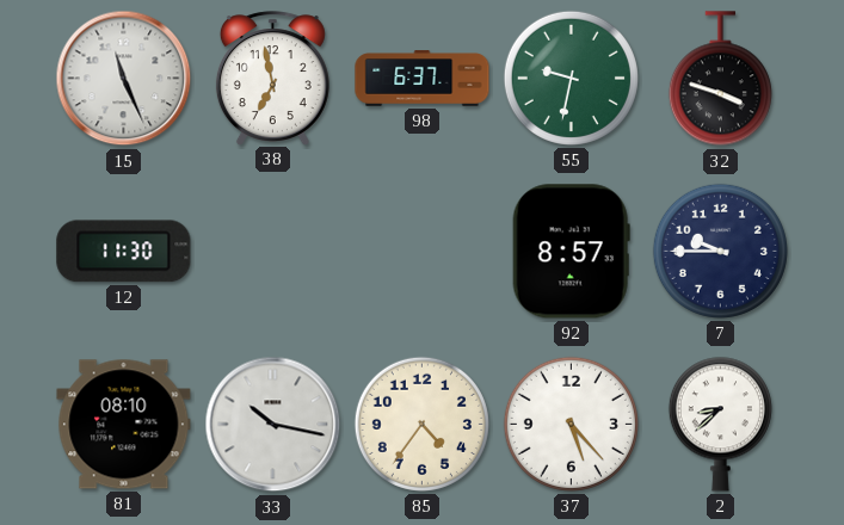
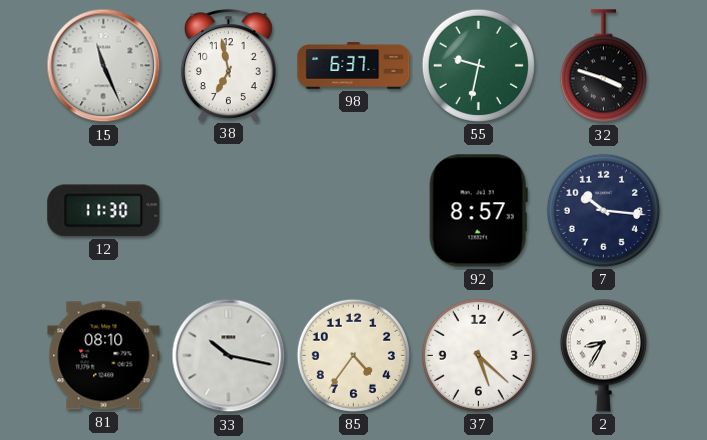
7: 9:45 -> 10:16 (603, 210)
37: 5:23 -> 5:22 (478, 355)
2: 8:38 -> 8:35 (603, 355)
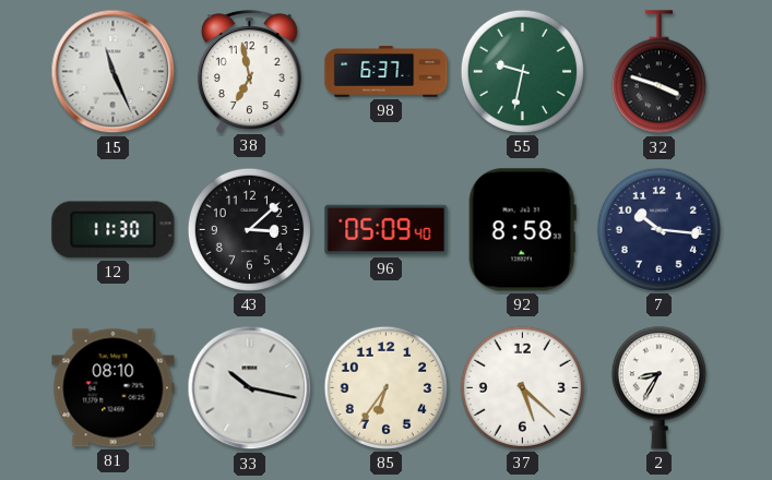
43: none -> 3:08 (249, 229)
96: none -> 05:09 (387, 230)
92: 8:57 -> 8:58 (522, 230)
85: 4:36 -> 6:36 (385, 387)
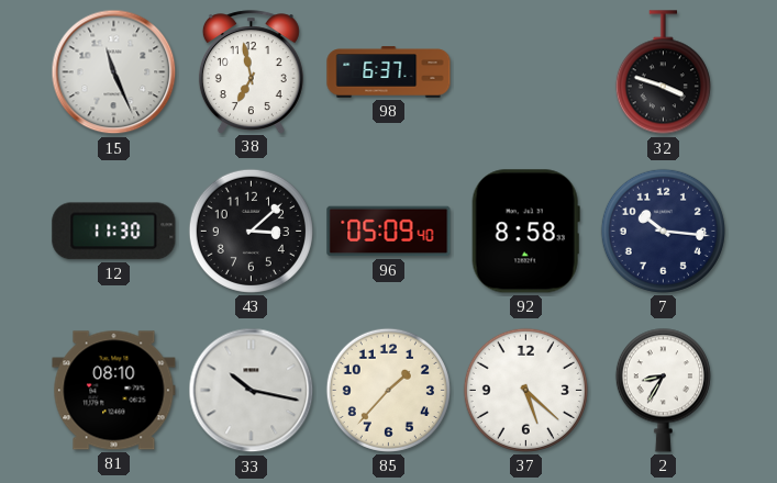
55: 9:32 -> none (522, 71)
85: 6:36 -> 1:37 (388, 390)
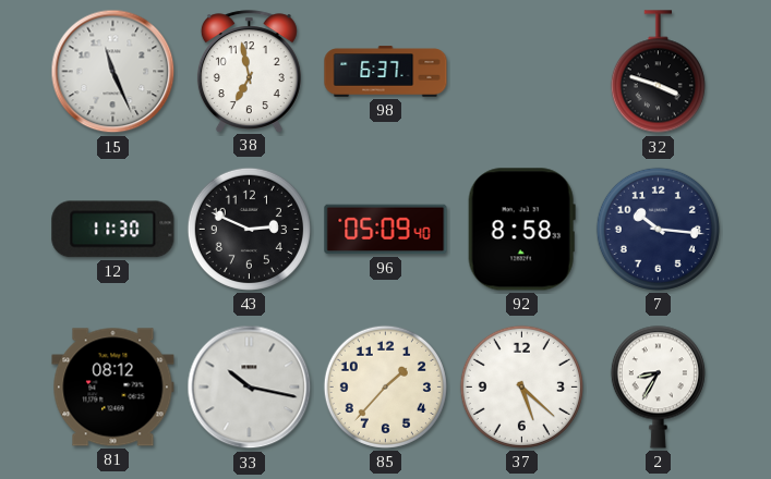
43: 3:08 -> 2:49 (249, 229)
81: 08:10 -> 08:12 (113, 388)
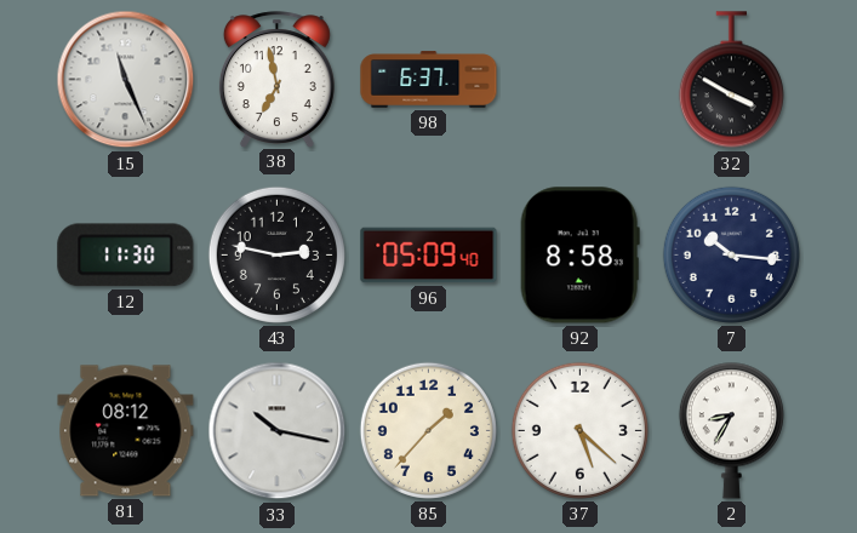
32: 3:48 -> 3:50 (731, 80)
43: 2:49 -> 2:47 (276, 254)
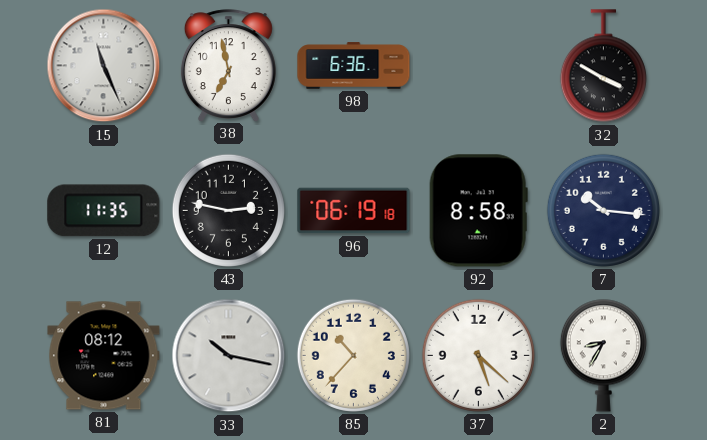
98: 6:37 -> 6:36 (354, 66)
12: 11:30 -> 11:35 (104, 211)
96: 05:09 -> 06:19 (354, 211)
85: 1:37 -> 10:37 (353, 355)
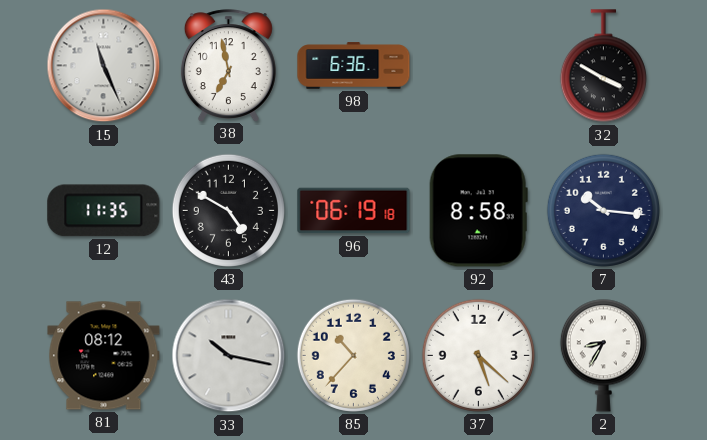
43: 2:47 -> 4:50 (228, 210)
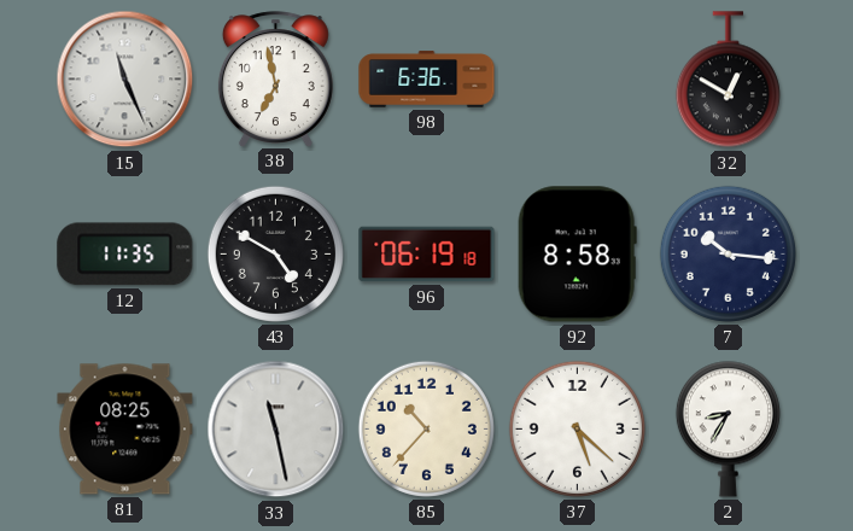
32: 3:50 -> 12:50 (728, 80)
81: 08:12 -> 08:25 (125, 430)
33: 10:17 -> 11:28 (276, 430)
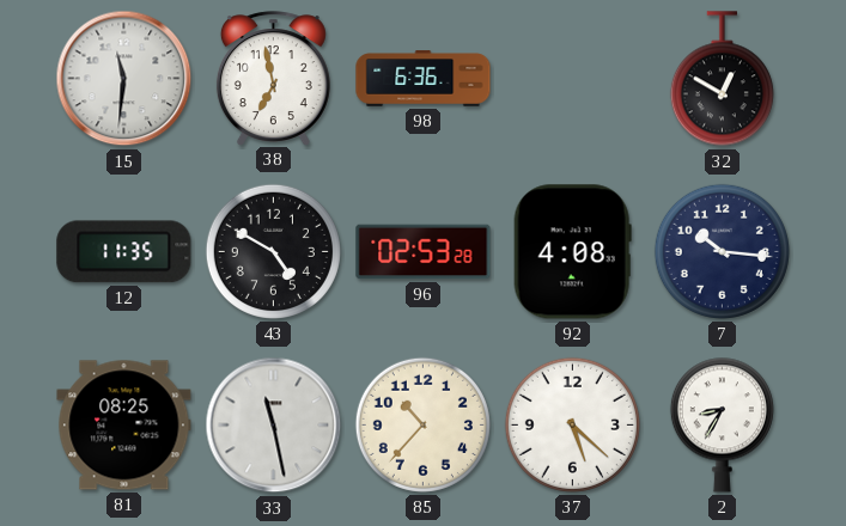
15: 11:26 -> 11:31 (124, 79)
96: 06:19 -> 02:53 (424, 252)
92: 8:58 -> 4:08 (572, 252)
